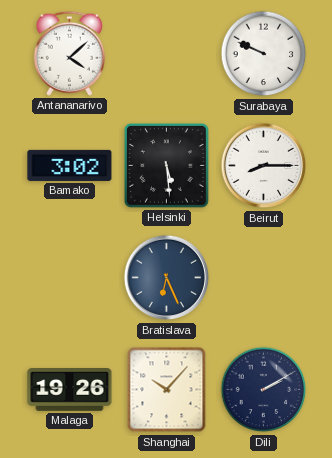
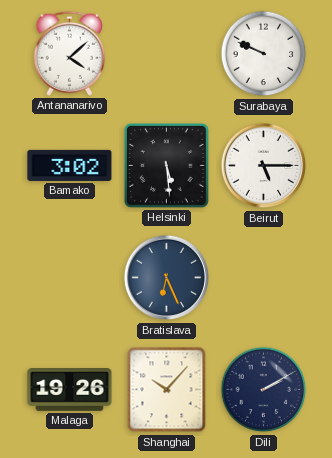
Beirut: 8:15 -> 5:15 (264, 166)
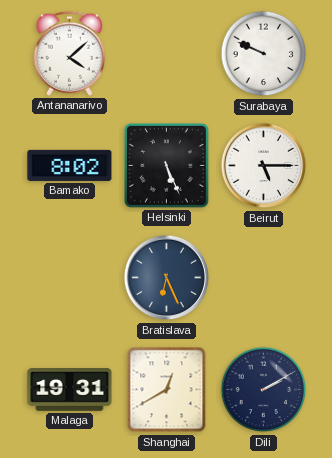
Bamako: 3:02 -> 8:02 (70, 165)
Helsinki: 5:29 -> 5:26 (167, 166)
Malaga: 19:26 -> 19:31 (70, 390)
Shanghai: 10:07 -> 12:40 (167, 390)
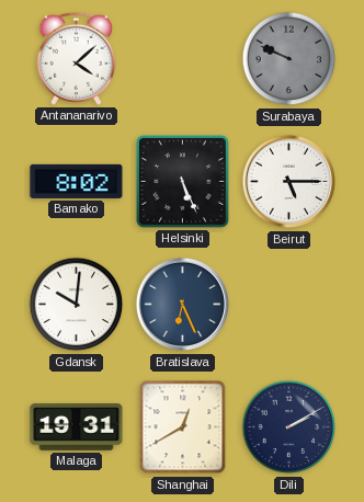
Surabaya dial: white -> grey (289, 59)
Gdansk: none -> 10:01 (77, 305)
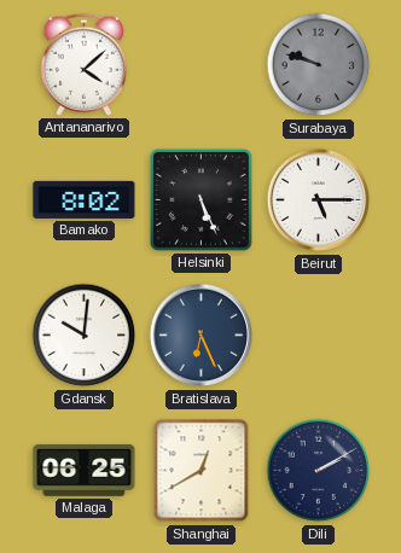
Surabaya: 9:49 -> 9:48 (319, 65)
Malaga: 19:31 -> 06:25 (85, 471)
